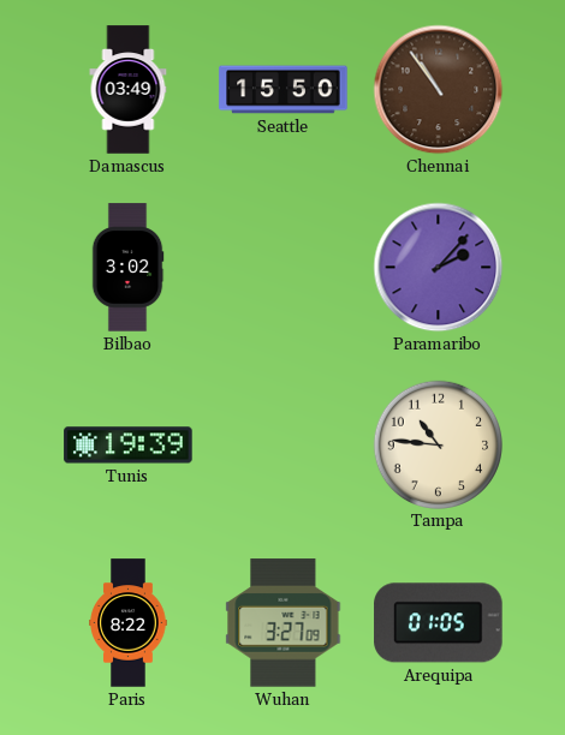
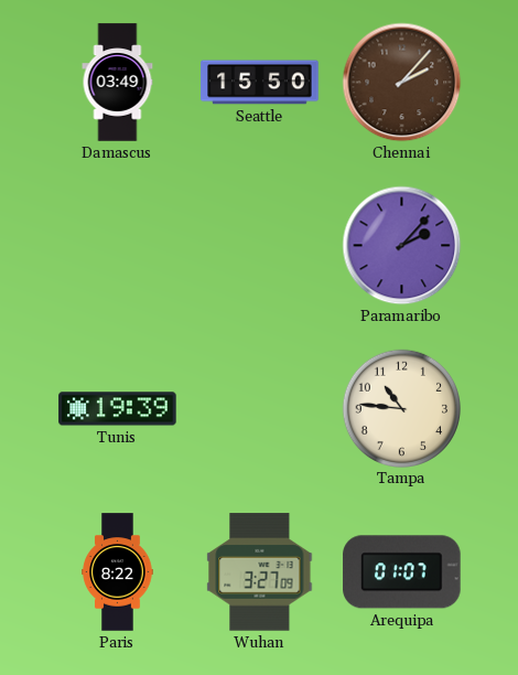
Chennai: 10:54 -> 2:07 (402, 83)
Bilbao: 3:02 -> none (127, 268)
Arequipa: 01:05 -> 01:07 (402, 572)
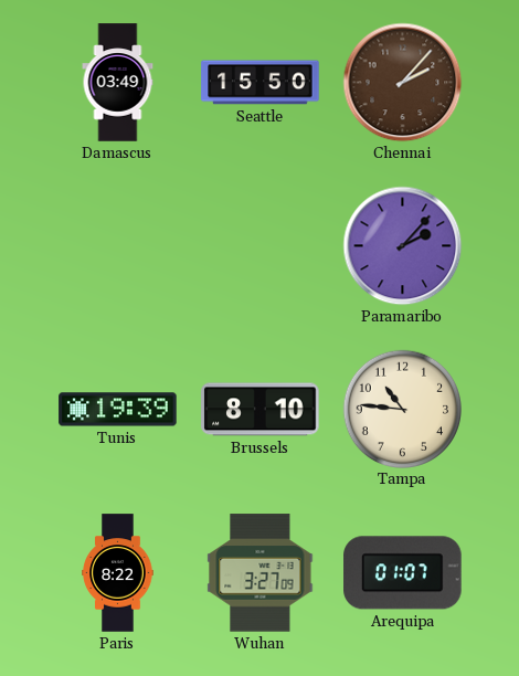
Brussels: none -> 8:10 (261, 410)
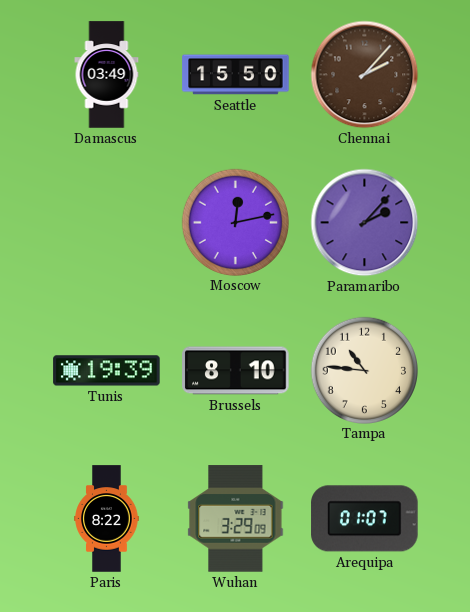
Moscow: none -> 12:13 (235, 222)
Wuhan: 3:27 -> 3:29 (236, 519)
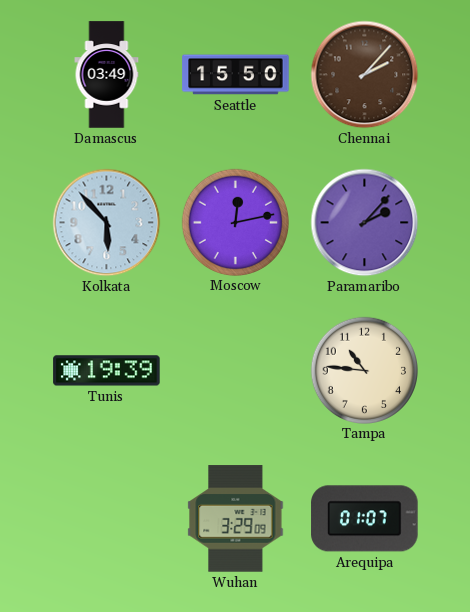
Kolkata: none -> 5:53 (107, 223)
Brussels: 8:10 -> none (236, 371)
Paris: 8:22 -> none (107, 519)
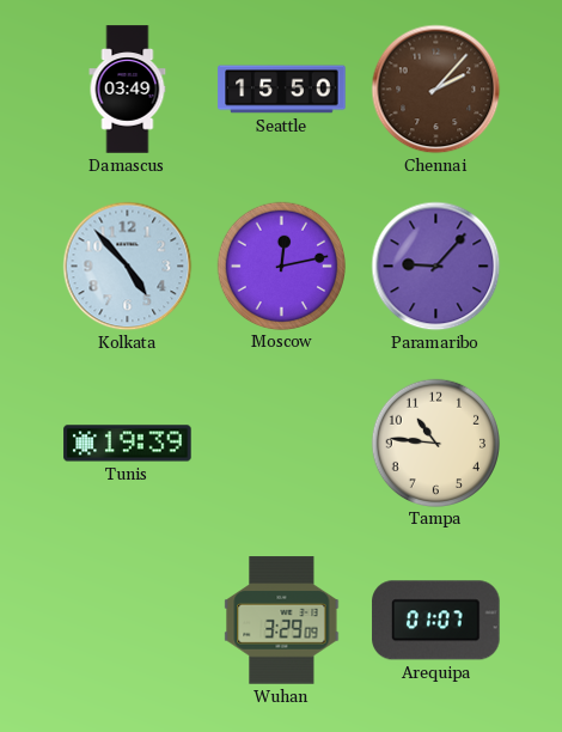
Kolkata: 5:53 -> 4:53 (128, 267)
Paramaribo: 2:07 -> 9:07 (436, 267)
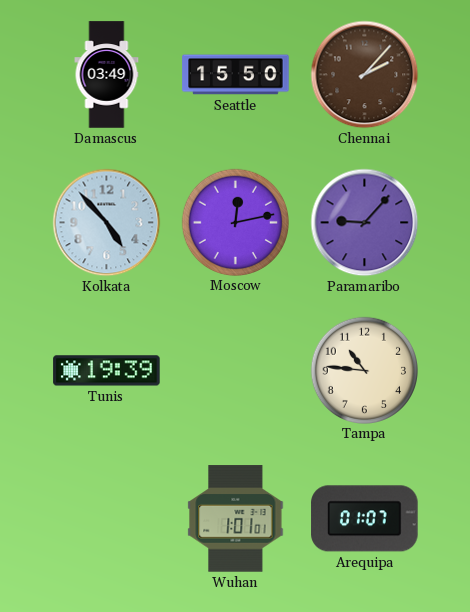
Wuhan: 3:29 -> 1:01 (236, 519)
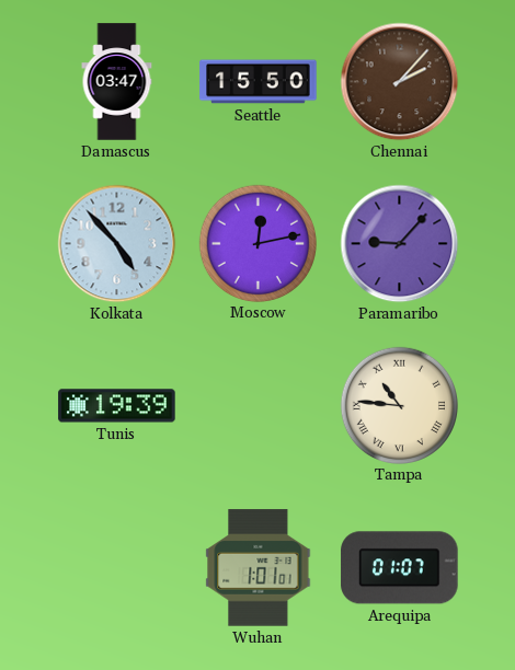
Damascus: 03:49 -> 03:47 (117, 82)
Tampa numerals: Arabic -> Roman (399, 405)
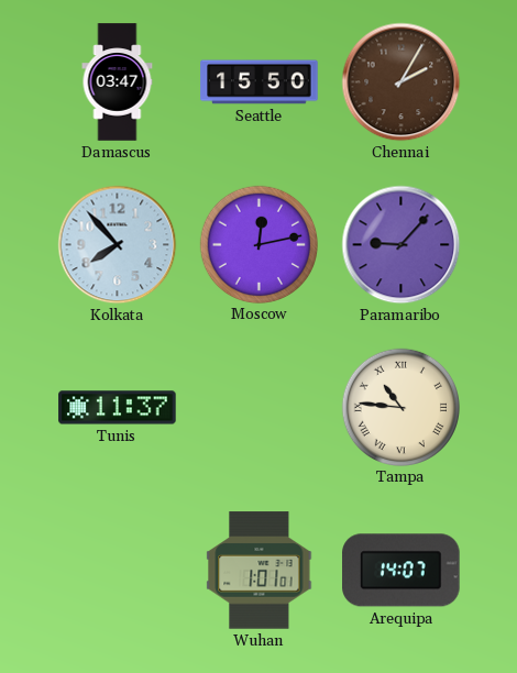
Chennai: 2:07 -> 2:05 (402, 82)
Kolkata: 4:53 -> 7:53 (118, 245)
Tunis: 19:39 -> 11:37 (118, 408)
Arequipa: 01:07 -> 14:07 (402, 571)
